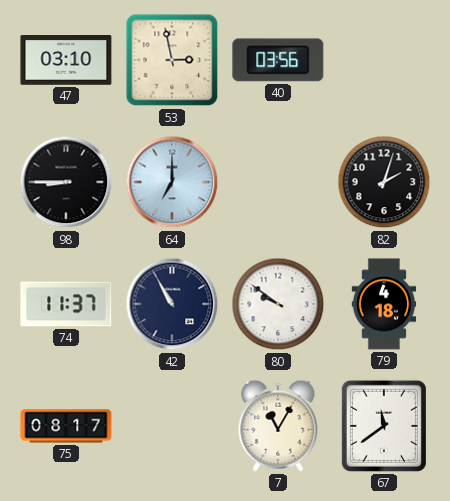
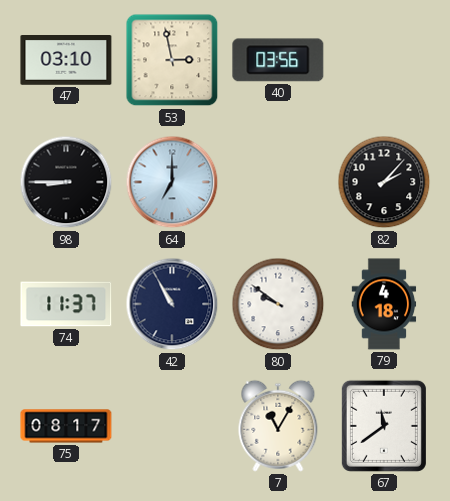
82: 2:03 -> 2:07 (384, 182)
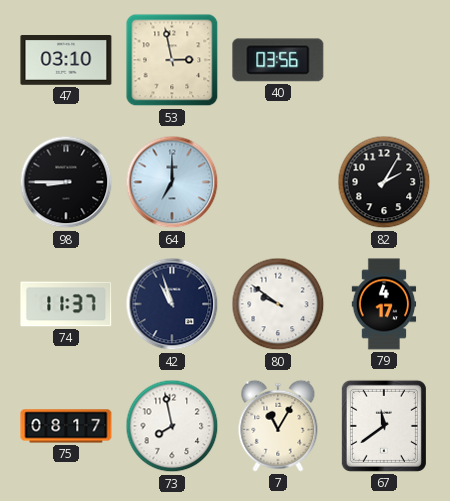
82: 2:07 -> 2:05 (384, 182)
42: 10:55 -> 10:57 (172, 304)
79: 4:18 -> 4:17 (384, 304)
73: none -> 7:58 (172, 426)
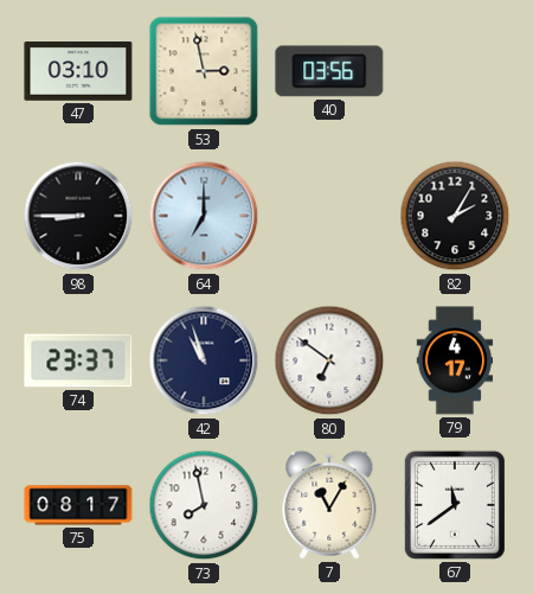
74: 11:37 -> 23:37 (78, 360)
80: 9:51 -> 6:51 (329, 360)
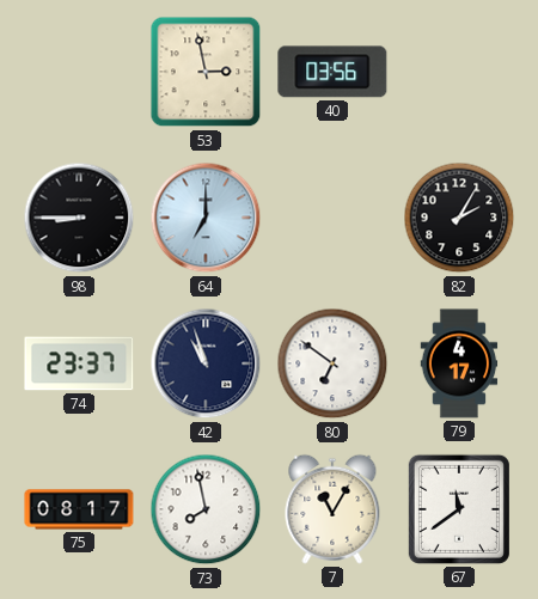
47: 03:10 -> none (78, 72)
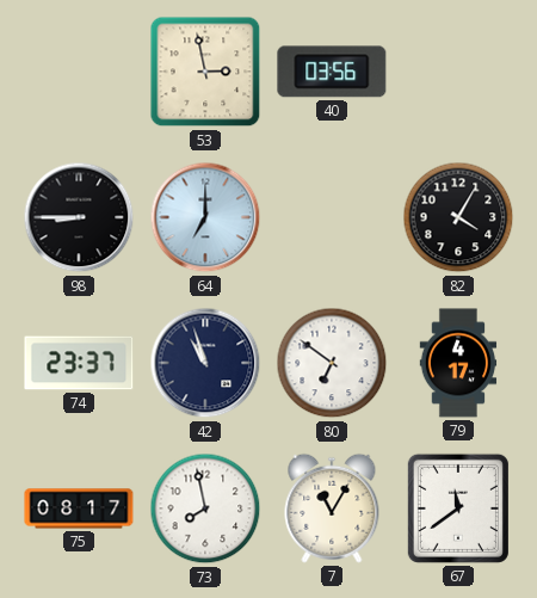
82: 2:05 -> 4:05 (458, 217)
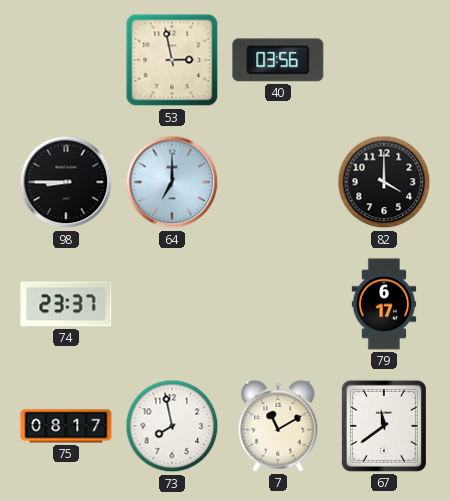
82: 4:05 -> 4:00 (384, 182)
42: 10:57 -> none (205, 363)
80: 6:51 -> none (332, 363)
79: 4:17 -> 6:17 (384, 304)
7: 11:05 -> 11:10 (278, 426)
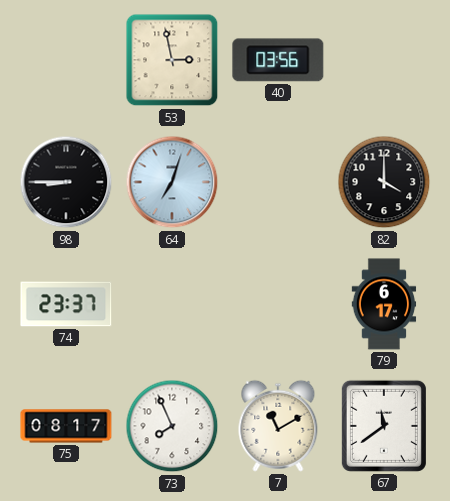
64: 7:00 -> 7:03 (172, 182)
73: 7:58 -> 7:56 (172, 426)
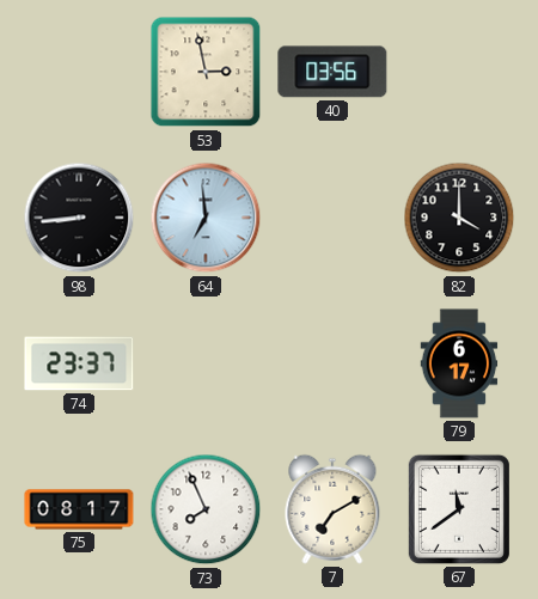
98: 8:45 -> 8:44 (79, 218)
64: 7:03 -> 6:59 (206, 218)
7: 11:10 -> 7:10 (332, 509)
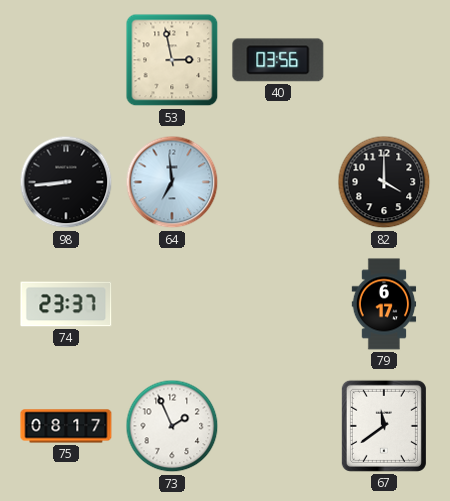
73: 7:56 -> 1:56 (172, 426)
7: 7:10 -> none (332, 509)
